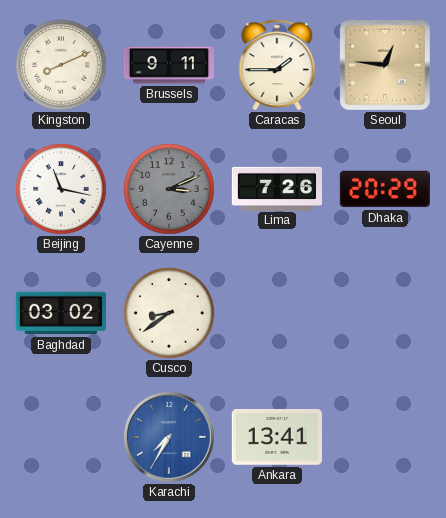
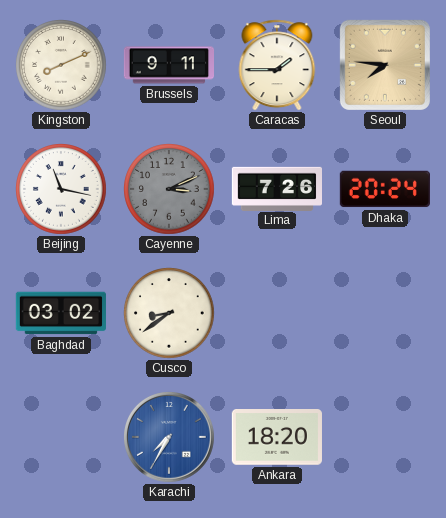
Seoul: 12:46 -> 7:46 (385, 65)
Dhaka: 20:29 -> 20:24 (385, 189)
Ankara: 13:41 -> 18:20 (277, 438)
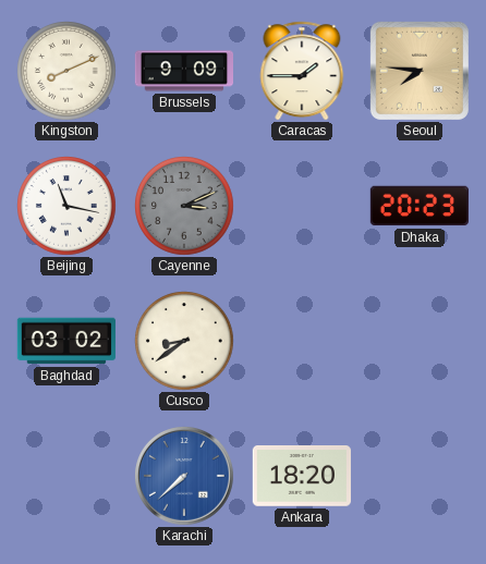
Brussels: 9:11 -> 9:09 (183, 71)
Lima: 7:26 -> none (276, 188)
Dhaka: 20:24 -> 20:23 (420, 206)
Karachi: 7:35 -> 7:38 (185, 477)
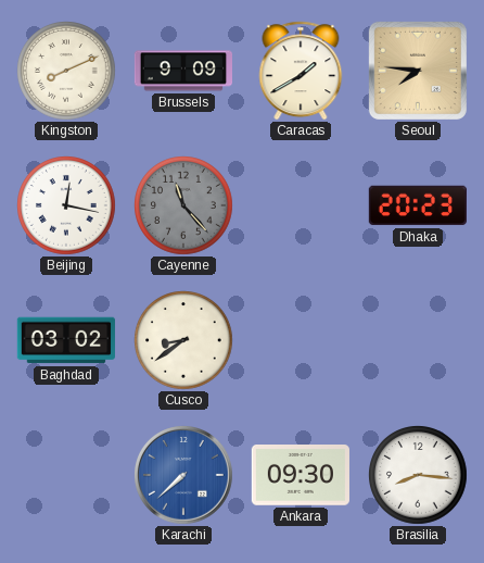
Caracas: 1:45 -> 1:40 (301, 71)
Beijing: 11:17 -> 12:17 (67, 207)
Cayenne: 3:11 -> 11:23 (184, 207)
Ankara: 18:20 -> 09:30 (301, 476)
Brasilia: none -> 8:16 (419, 476)
